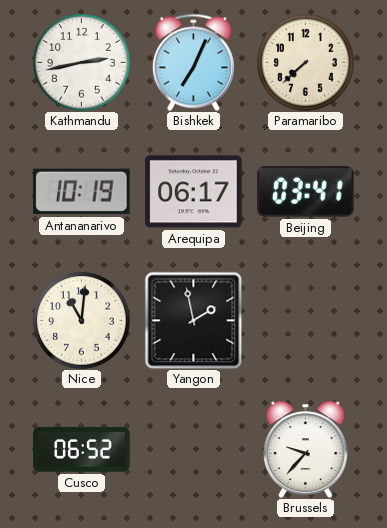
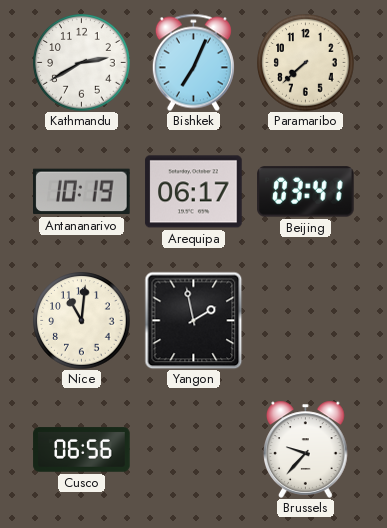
Kathmandu: 2:43 -> 2:40 (82, 63)
Cusco: 06:52 -> 06:56 (82, 450)
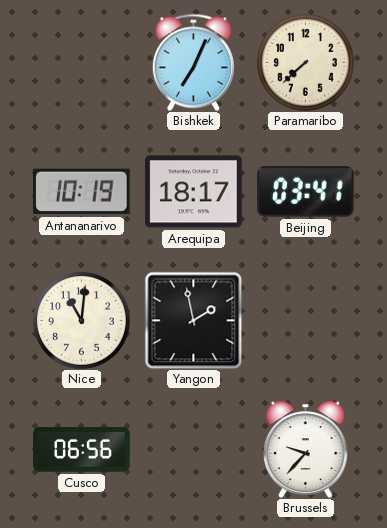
Kathmandu: 2:40 -> none (82, 63)
Arequipa: 06:17 -> 18:17 (194, 192)
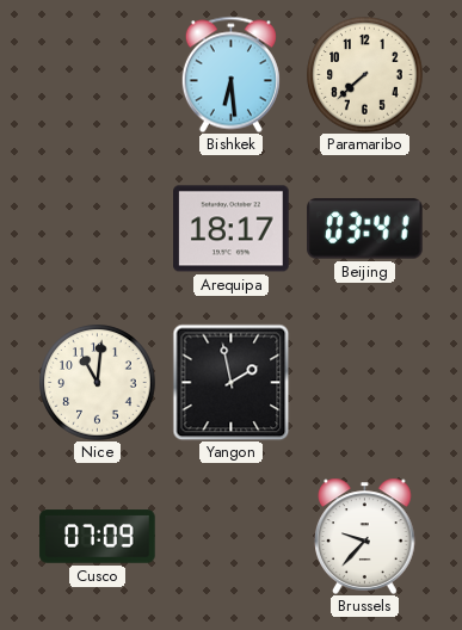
Bishkek: 7:04 -> 6:29 (230, 74)
Antananarivo: 10:19 -> none (82, 192)
Cusco: 06:56 -> 07:09 (98, 537)
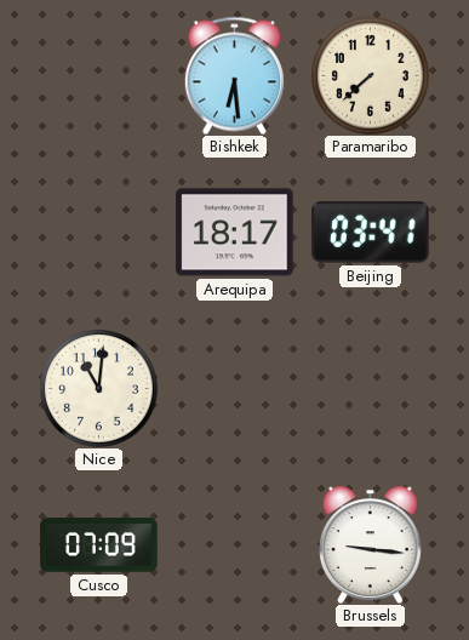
Yangon: 1:58 -> none (230, 382)
Brussels: 9:37 -> 9:16 (371, 544)
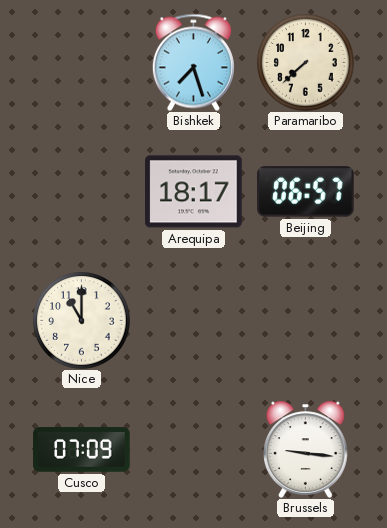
Bishkek: 6:29 -> 7:27 (193, 62)
Beijing: 03:41 -> 06:57 (306, 192)
Nice: 11:01 -> 11:00 (82, 321)
